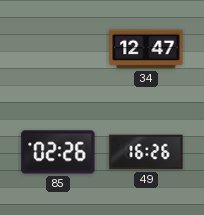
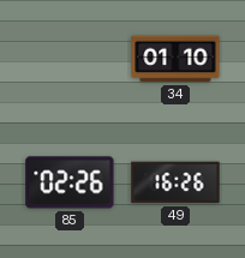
34: 12:47 -> 01:10 (175, 59)
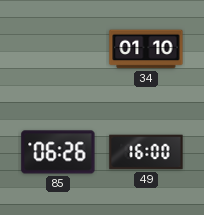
85: 02:26 -> 06:26 (58, 152)
49: 16:26 -> 16:00 (146, 152)
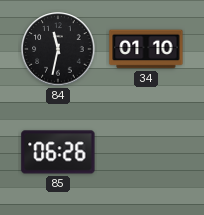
84: none -> 11:32 (58, 49)
49: 16:00 -> none (146, 152)
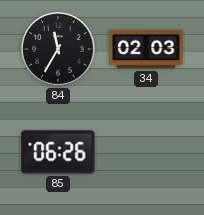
84: 11:32 -> 11:35 (58, 49)
34: 01:10 -> 02:03 (146, 49)
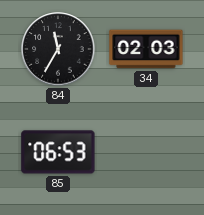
85: 06:26 -> 06:53 (58, 152)
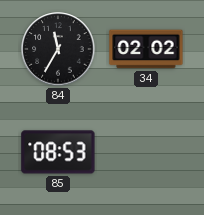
34: 02:03 -> 02:02 (146, 49)
85: 06:53 -> 08:53 (58, 152)
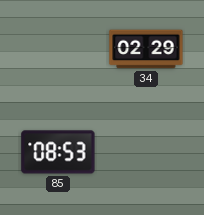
84: 11:35 -> none (58, 49)
34: 02:02 -> 02:29 (146, 49)
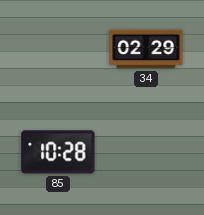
85: 08:53 -> 10:28 (58, 152)
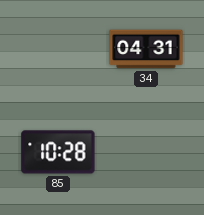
34: 02:29 -> 04:31 (146, 49)
